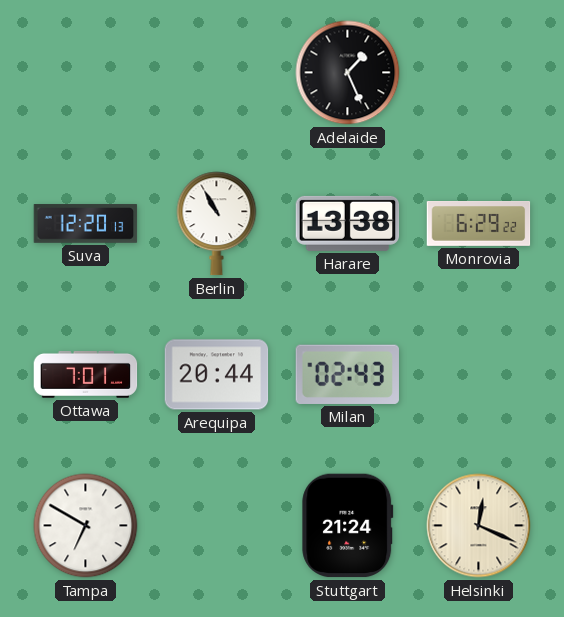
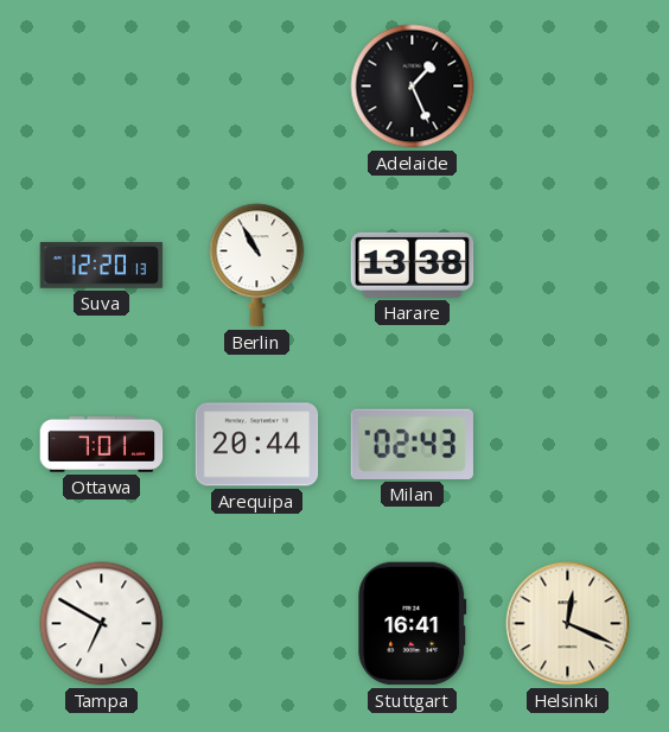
Monrovia: 6:29 -> none (479, 224)
Stuttgart: 21:24 -> 16:41 (413, 624)
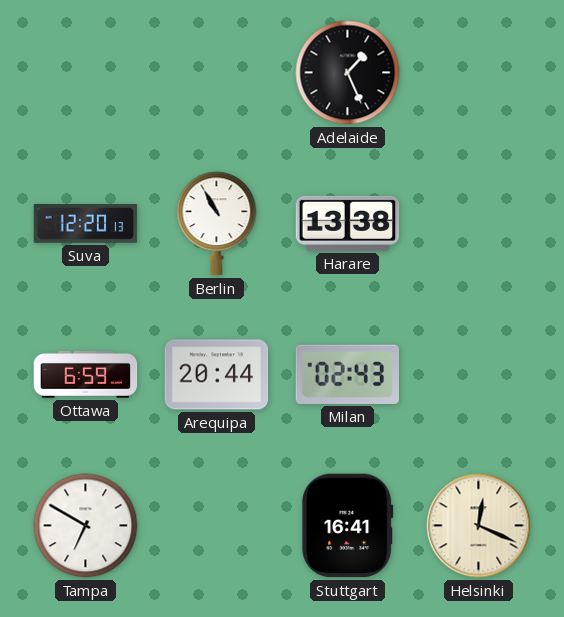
Ottawa: 7:01 -> 6:59 (86, 374)
